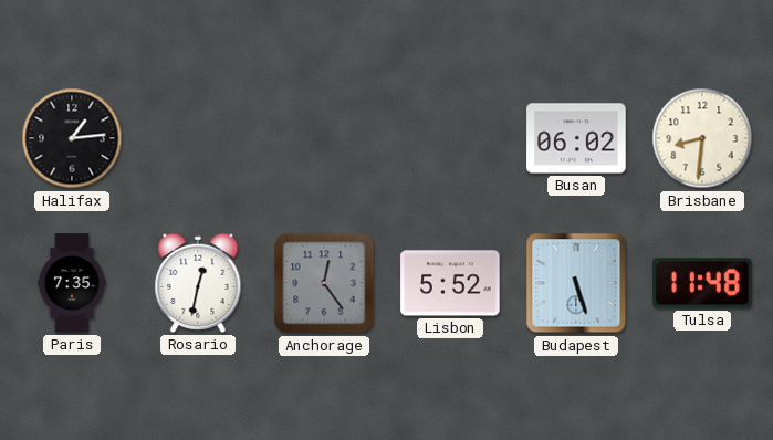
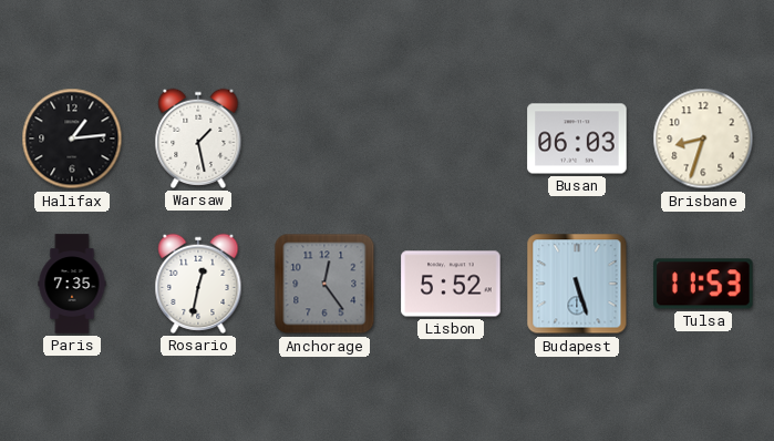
Warsaw: none -> 1:28 (198, 139)
Busan: 06:02 -> 06:03 (577, 139)
Brisbane: 8:31 -> 8:33 (703, 139)
Tulsa: 11:48 -> 11:53 (703, 284)
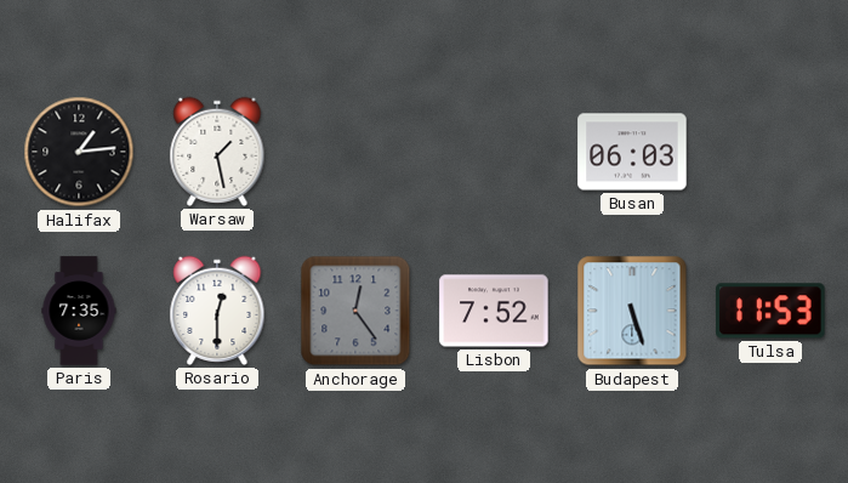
Brisbane: 8:33 -> none (703, 139)
Rosario: 12:32 -> 12:30 (217, 311)
Lisbon: 5:52 -> 7:52 (494, 311)
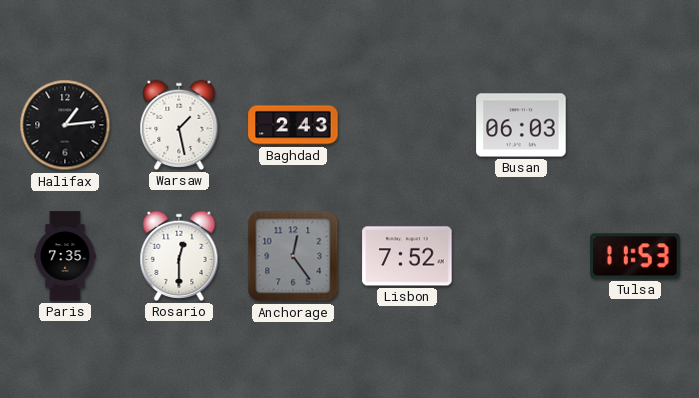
Baghdad: none -> 2:43 (293, 125)
Budapest: 5:27 -> none (632, 311)
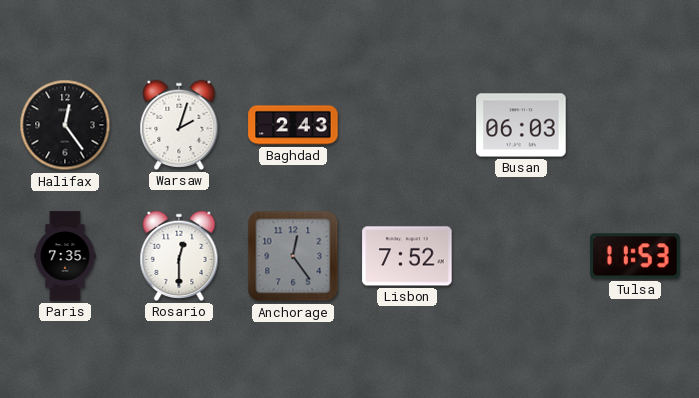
Halifax: 1:14 -> 12:24 (65, 125)
Warsaw: 1:28 -> 2:03 (179, 125)
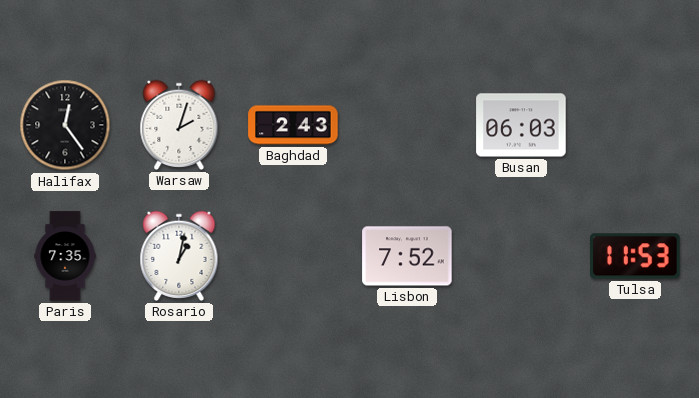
Rosario: 12:30 -> 1:02 (179, 256)
Anchorage: 12:24 -> none (293, 256)
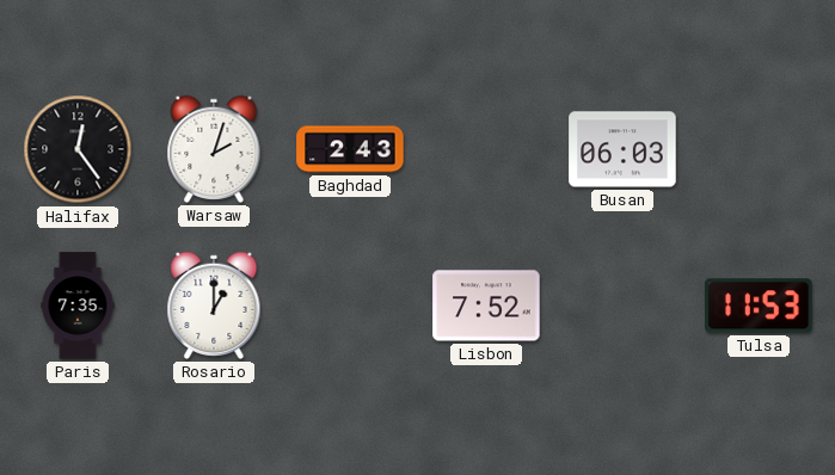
Rosario: 1:02 -> 1:00 (214, 306)
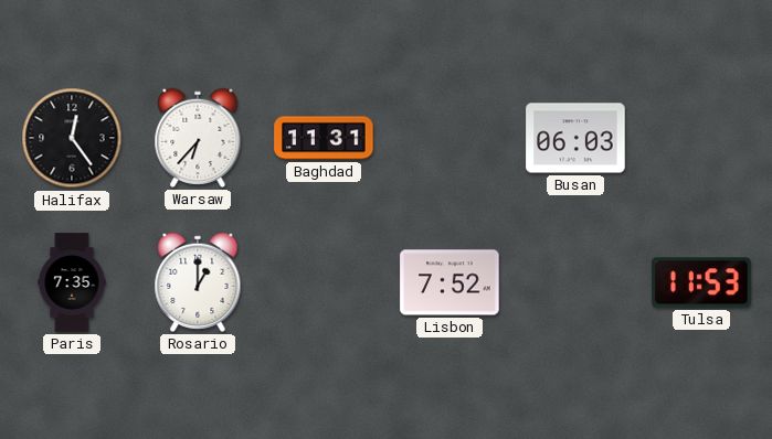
Warsaw: 2:03 -> 6:37 (198, 138)
Baghdad: 2:43 -> 11:31 (324, 138)
